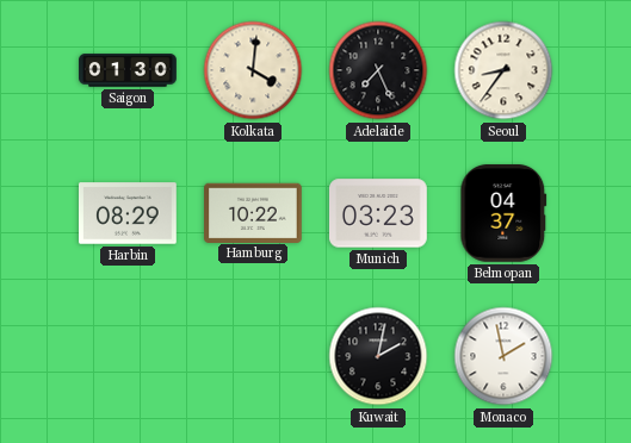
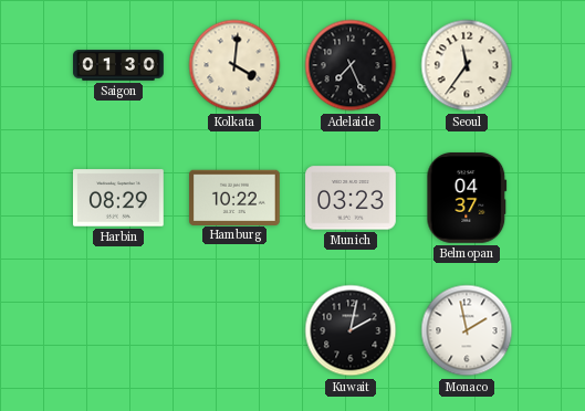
Seoul: 8:36 -> 11:36 (467, 65)
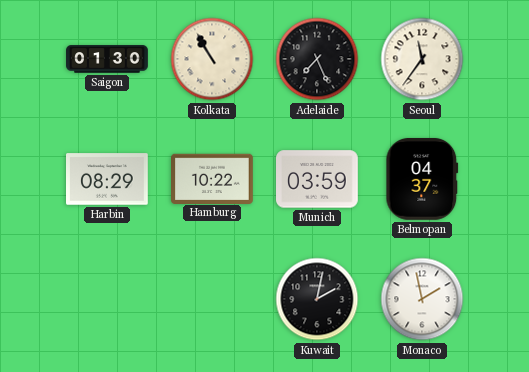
Kolkata: 4:01 -> 10:55 (212, 59)
Munich: 03:23 -> 03:59 (318, 179)
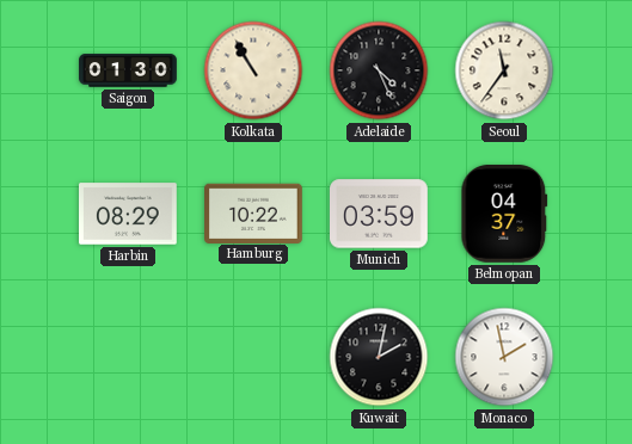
Adelaide: 7:26 -> 4:26 (379, 70)
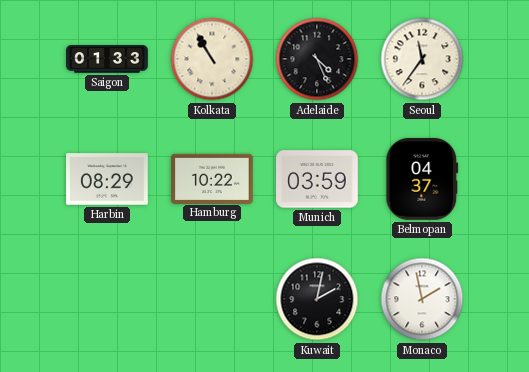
Saigon: 01:30 -> 01:33 (107, 59)
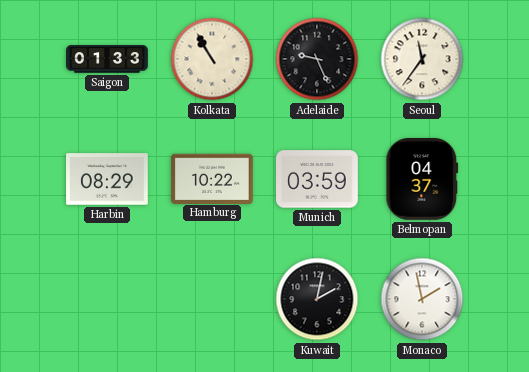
Adelaide: 4:26 -> 9:26 (317, 59)
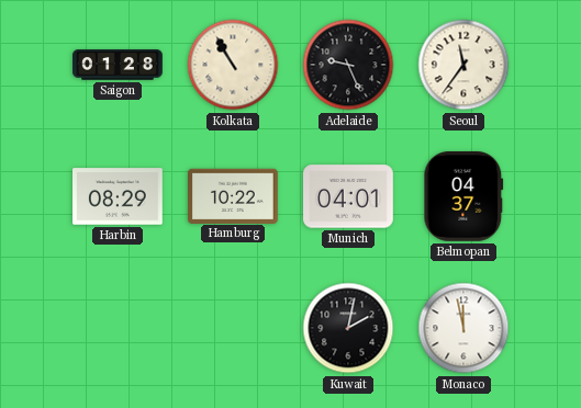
Saigon: 01:33 -> 01:28 (118, 65)
Munich: 03:59 -> 04:01 (349, 196)
Monaco: 1:58 -> 11:58 (463, 328)
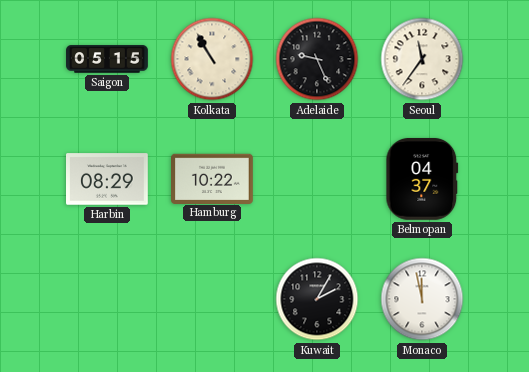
Saigon: 01:28 -> 05:15 (107, 59)
Munich: 04:01 -> none (349, 196)
Kuwait: 2:02 -> 2:05 (317, 299)
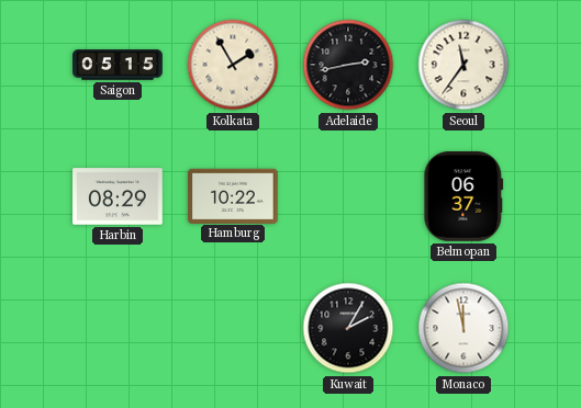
Kolkata: 10:55 -> 1:55 (233, 65)
Adelaide: 9:26 -> 2:43 (348, 65)
Belmopan: 04:37 -> 06:37 (463, 196)
